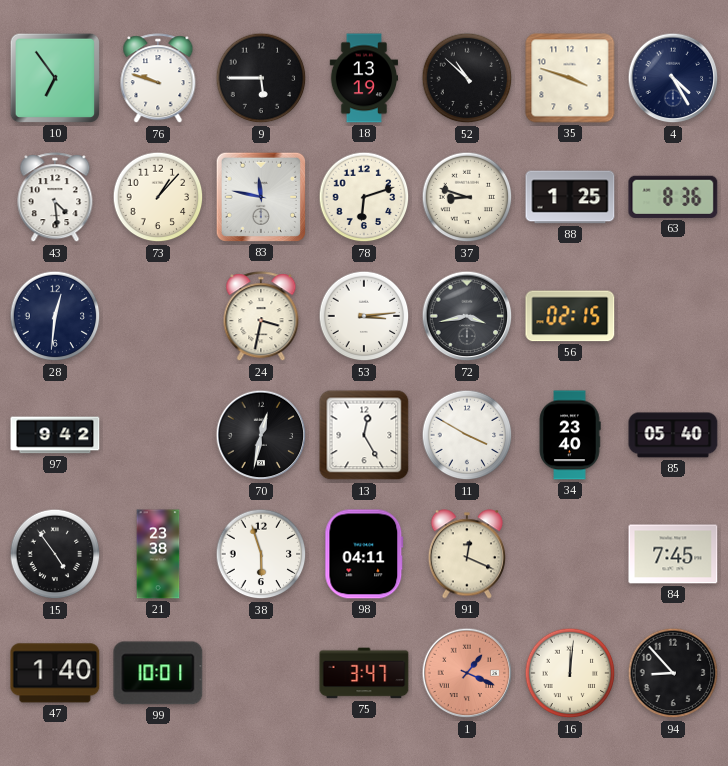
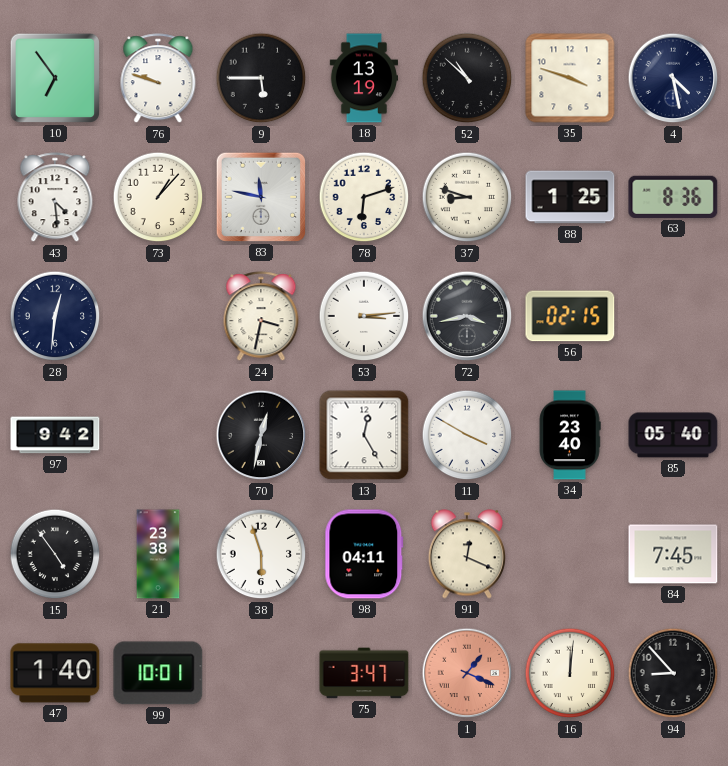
4: 4:25 -> 4:28 (673, 78)
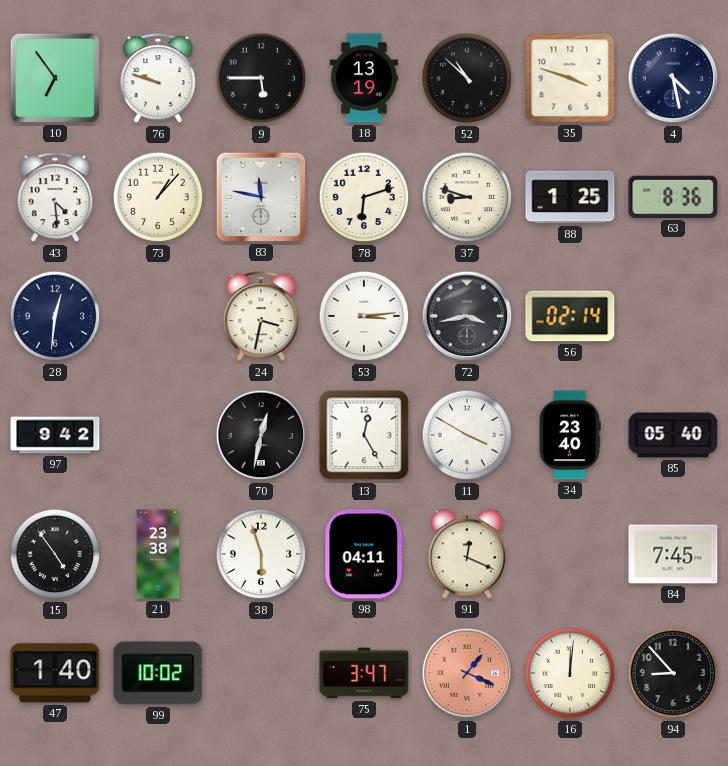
56: 02:15 -> 02:14 (570, 316)
99: 10:01 -> 10:02 (158, 673)
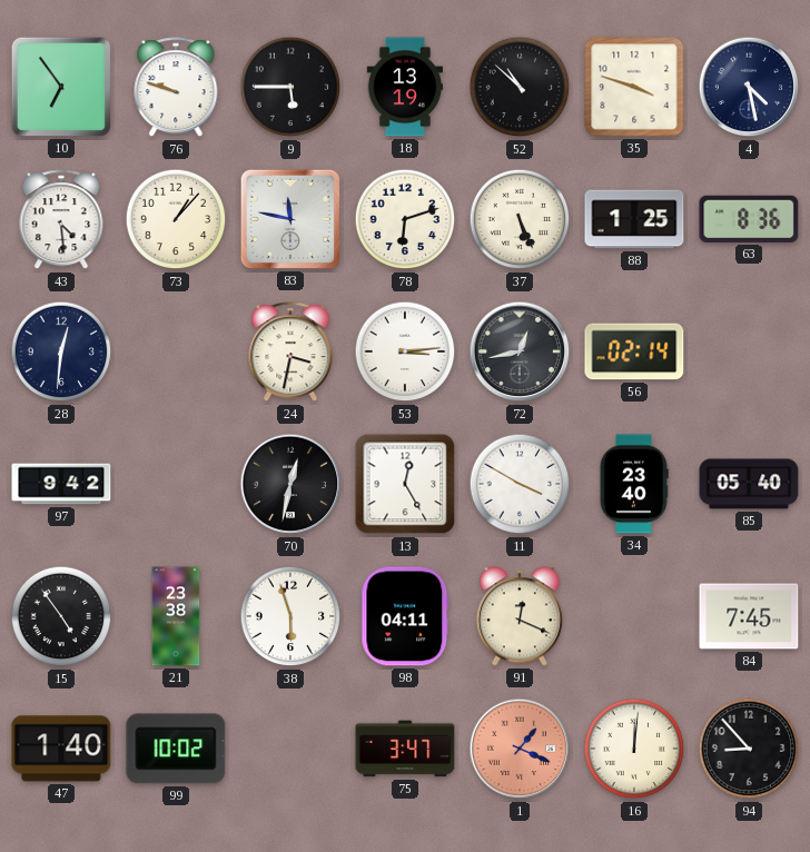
37: 8:48 -> 5:26 (520, 219)
72: 3:43 -> 12:43 (520, 351)
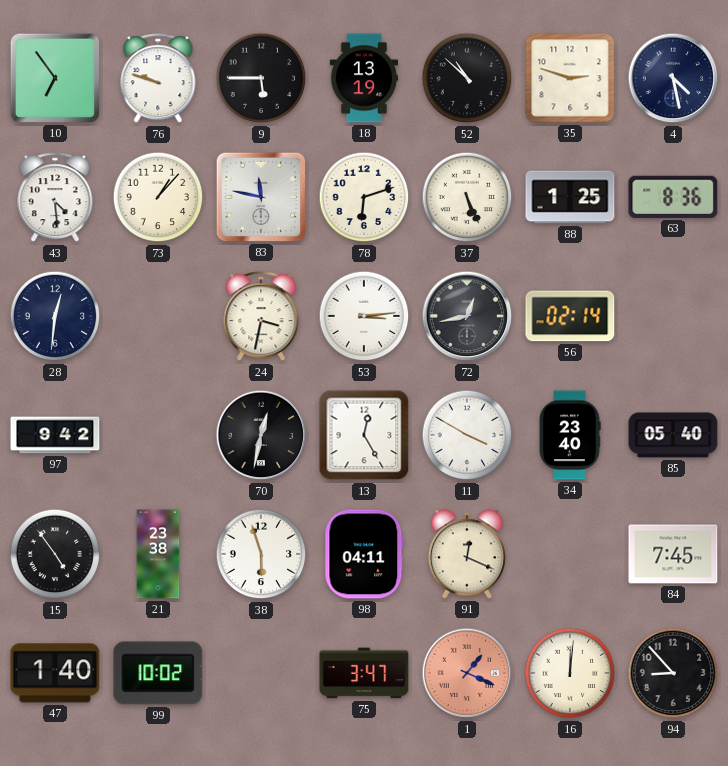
35: 3:48 -> 2:48 (570, 78)
